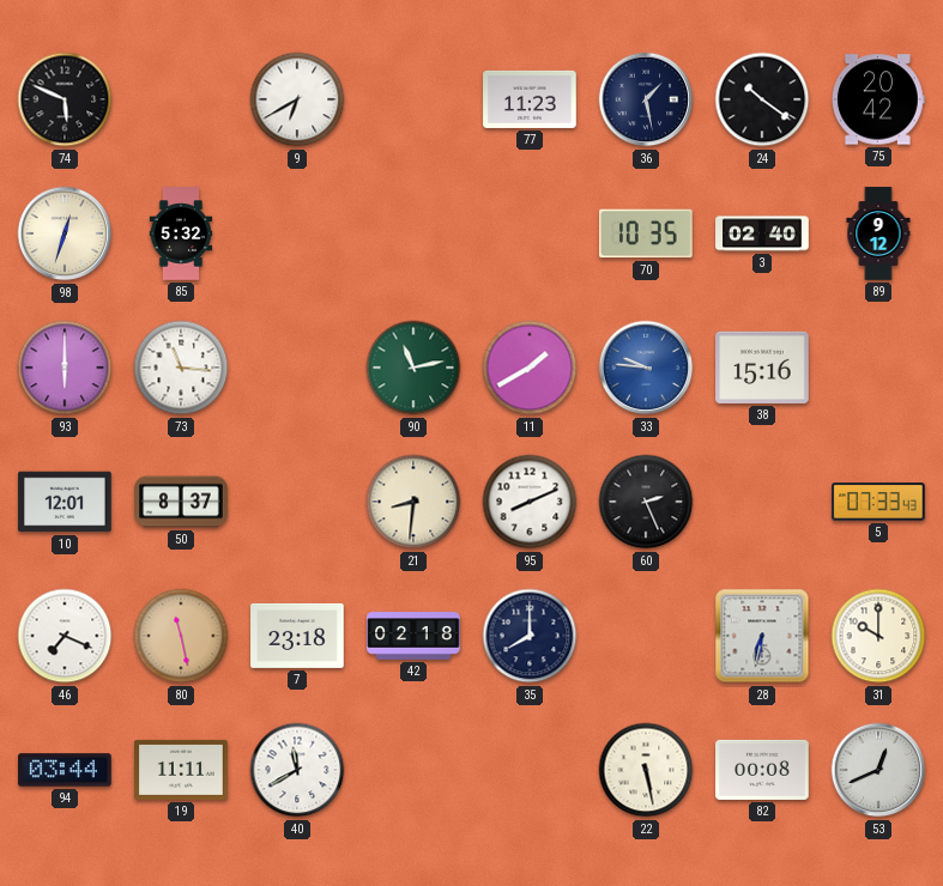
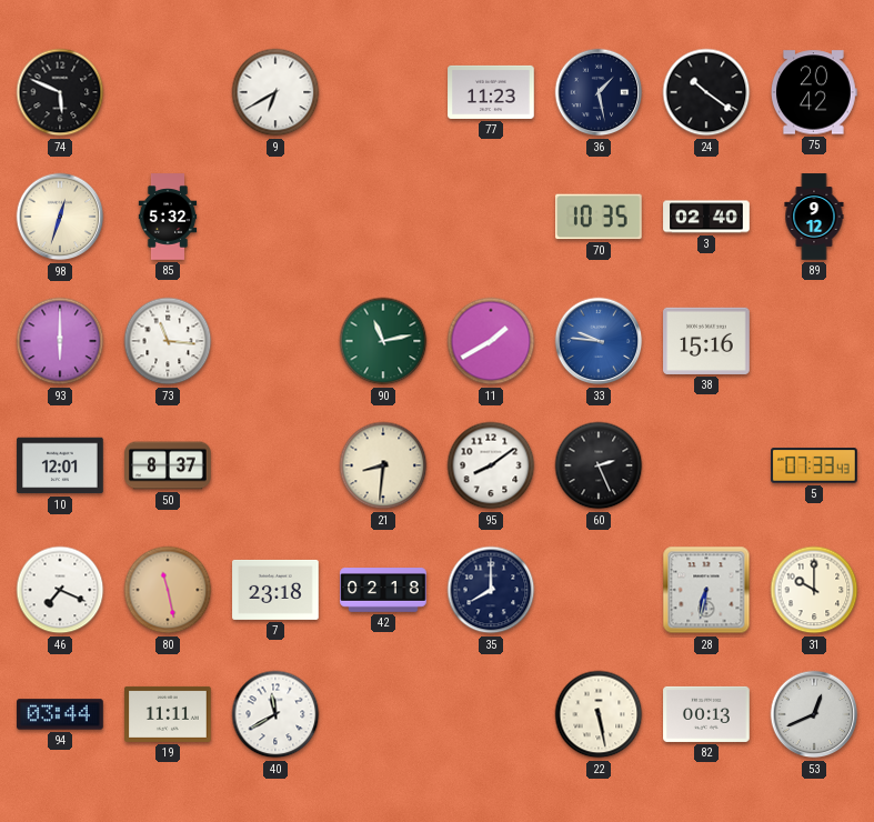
95: 8:11 -> 8:09 (491, 465)
82: 00:08 -> 00:13 (706, 714)
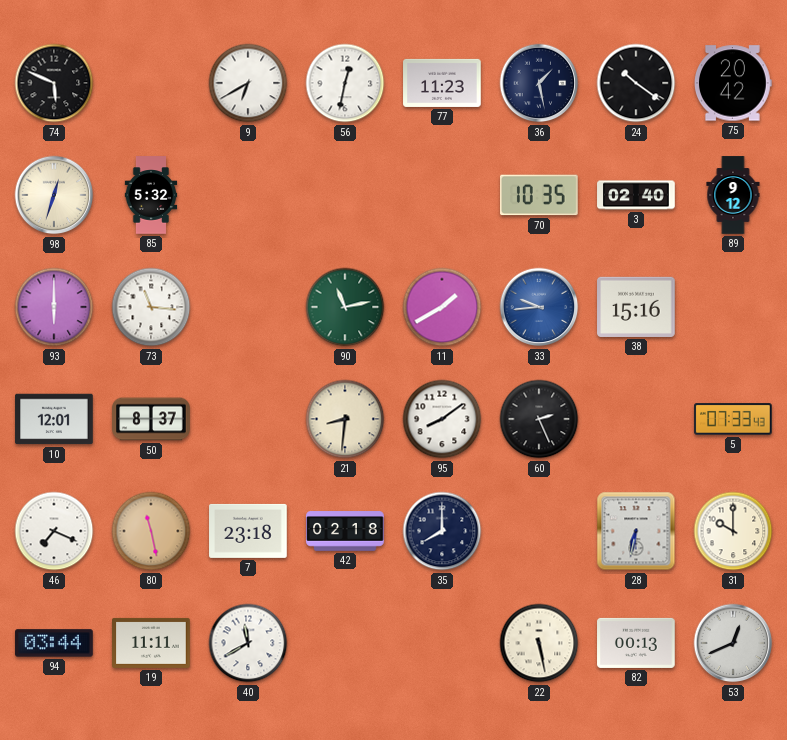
56: none -> 12:32 (345, 83)
33: 9:46 -> 9:44 (539, 307)
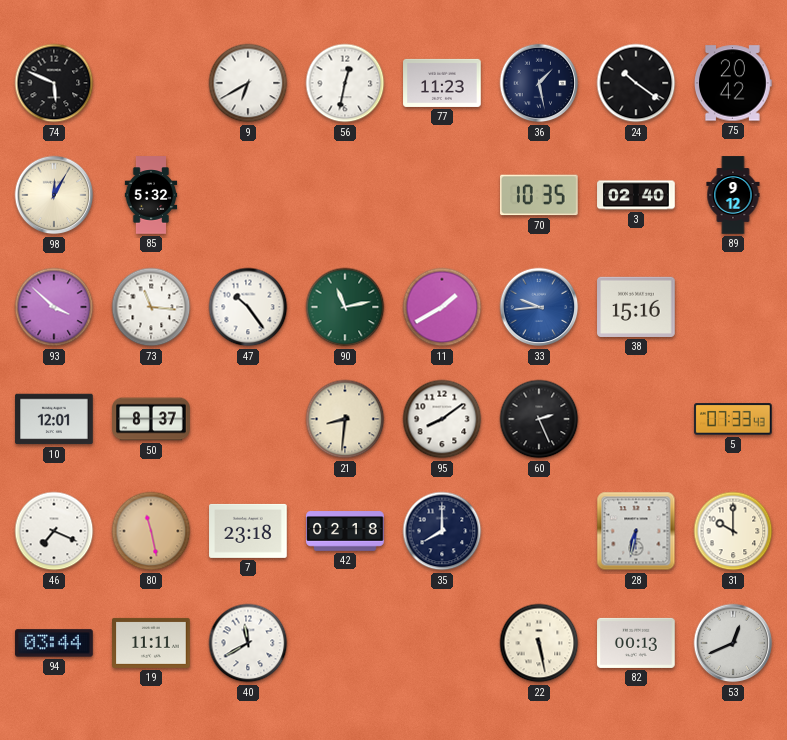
98: 12:33 -> 12:05 (54, 195)
93: 6:00 -> 3:52 (54, 307)
47: none -> 10:24 (248, 307)
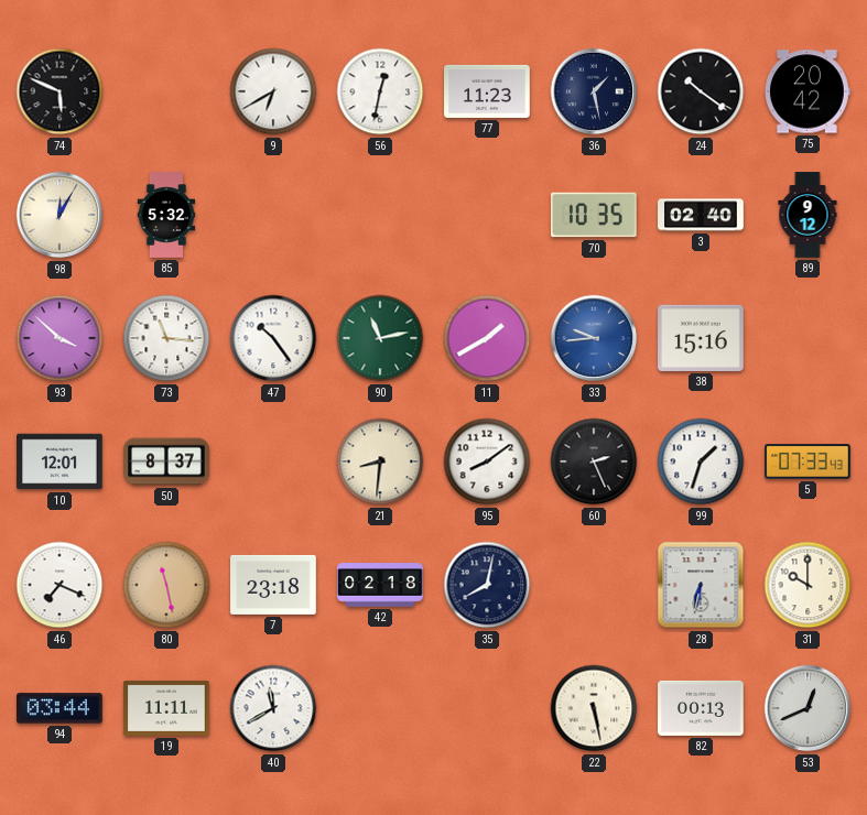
99: none -> 1:33 (701, 461)
35: 8:00 -> 8:02 (487, 585)
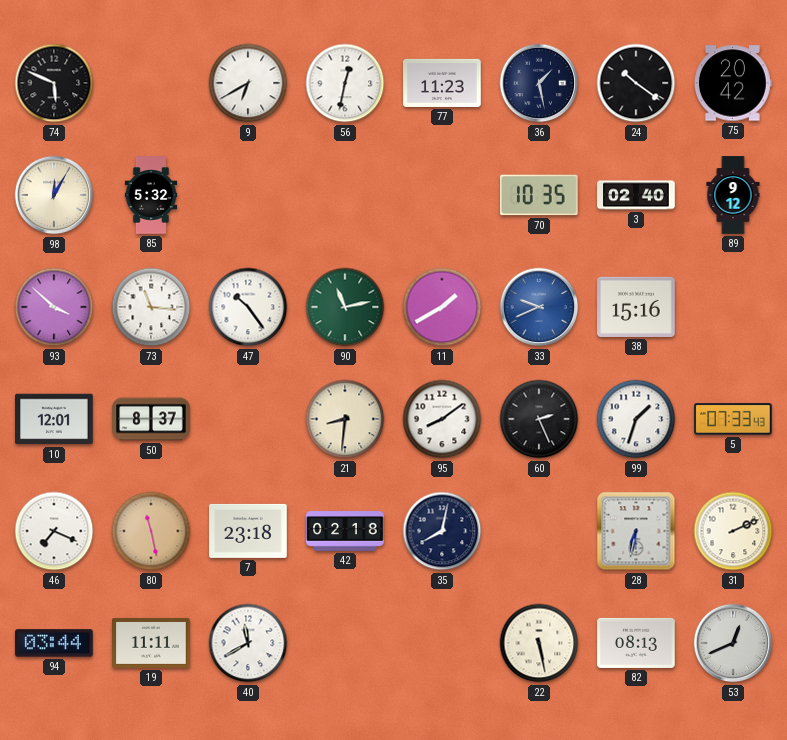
33: 9:44 -> 9:41 (539, 307)
31: 10:00 -> 2:11 (733, 531)
82: 00:13 -> 08:13 (636, 643)
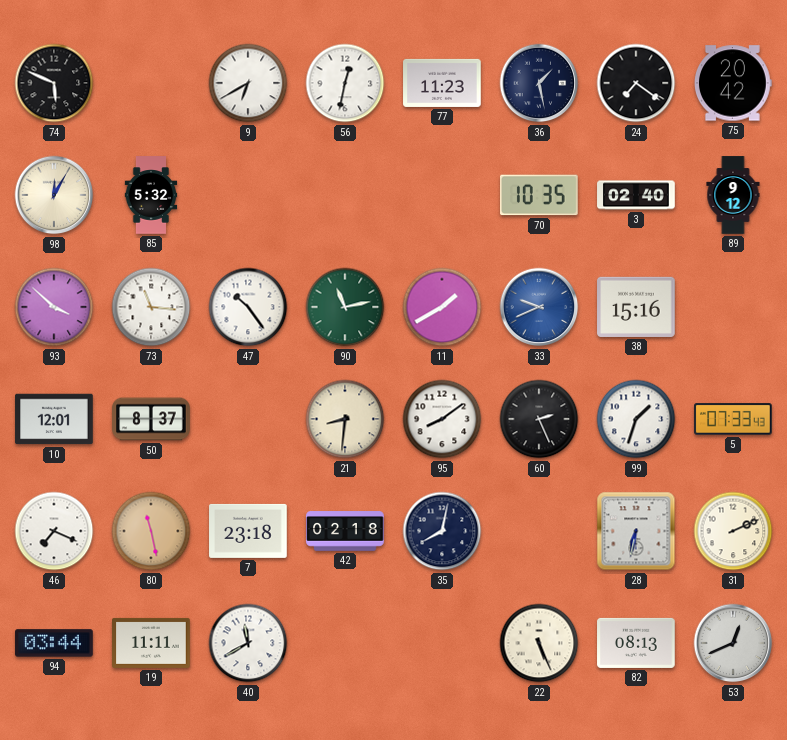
24: 10:21 -> 7:21 (636, 83)
22: 5:28 -> 5:26 (539, 643)
